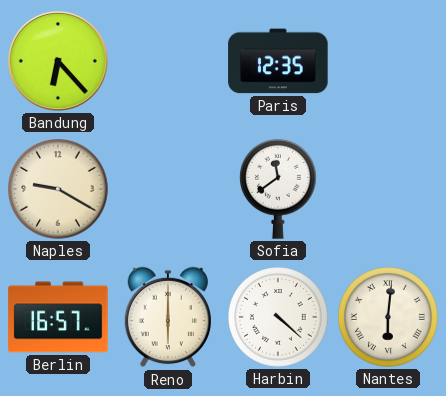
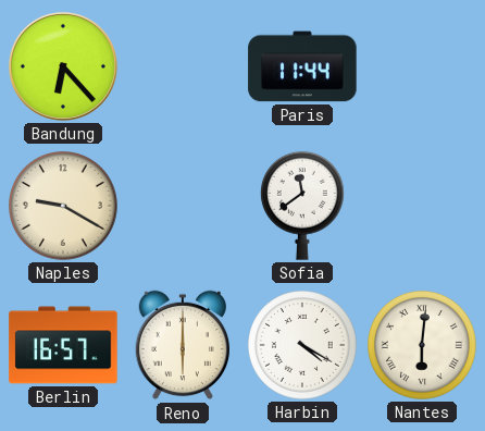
Paris: 12:35 -> 11:44 (302, 66)
Harbin: 4:22 -> 4:20 (303, 346)
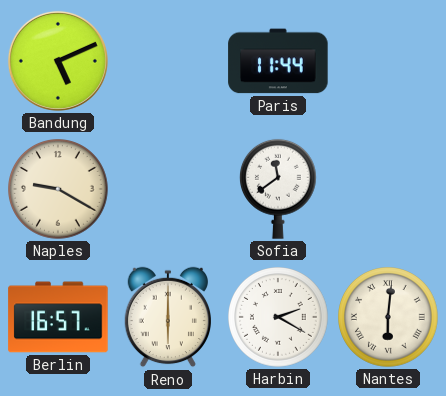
Bandung: 6:23 -> 5:11 (58, 61)
Harbin: 4:20 -> 2:20 (279, 318)
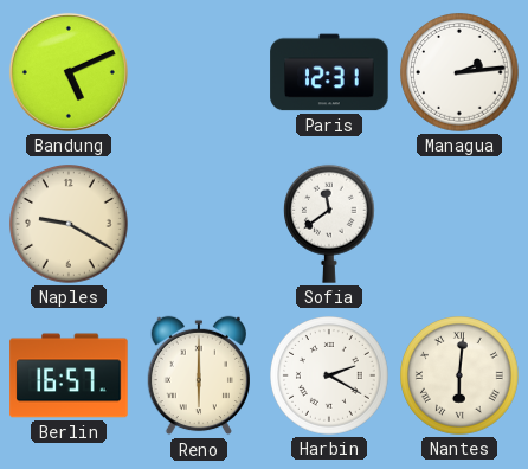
Paris: 11:44 -> 12:31 (329, 72)
Managua: none -> 2:14 (461, 73)
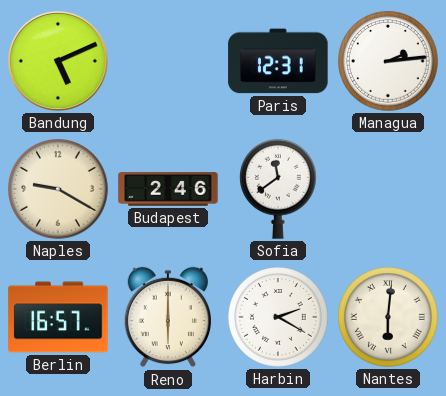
Budapest: none -> 2:46 (168, 189)
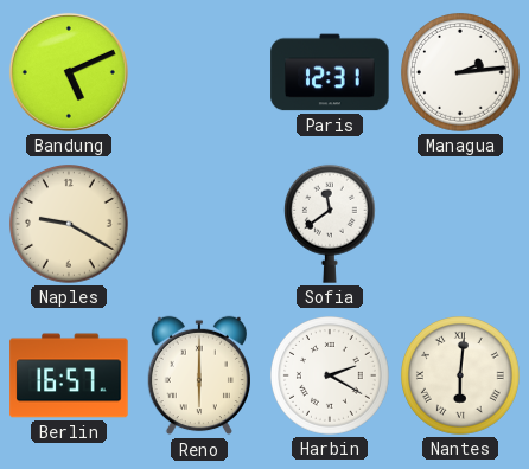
Budapest: 2:46 -> none (168, 189)
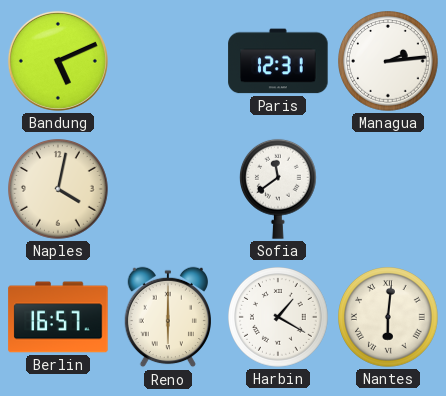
Naples: 9:20 -> 4:02 (59, 190)
Harbin: 2:20 -> 1:20 (279, 318)
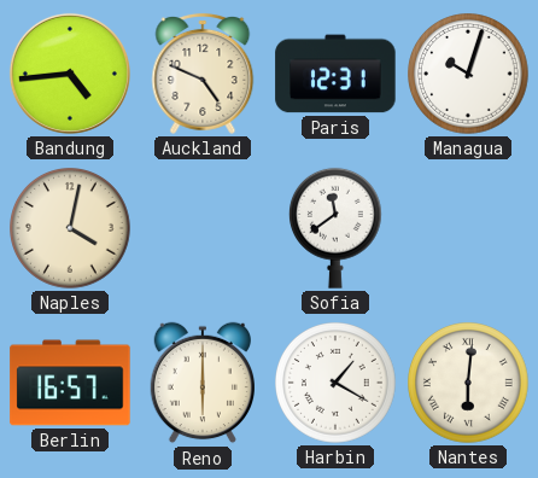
Bandung: 5:11 -> 4:44 (70, 74)
Auckland: none -> 4:49 (203, 74)
Managua: 2:14 -> 10:03 (469, 75)
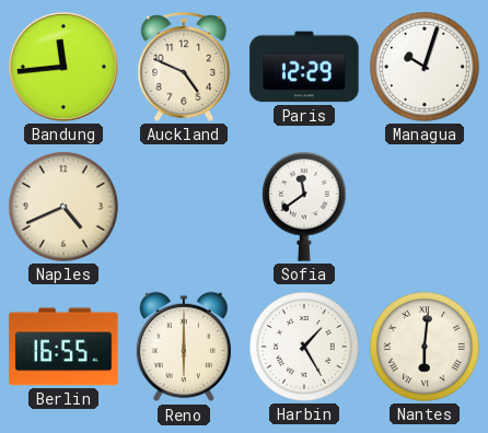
Bandung: 4:44 -> 11:44 (63, 67)
Paris: 12:31 -> 12:29 (304, 67)
Naples: 4:02 -> 4:41 (65, 208)
Berlin: 16:57 -> 16:55 (63, 347)
Harbin: 1:20 -> 1:25 (305, 348)
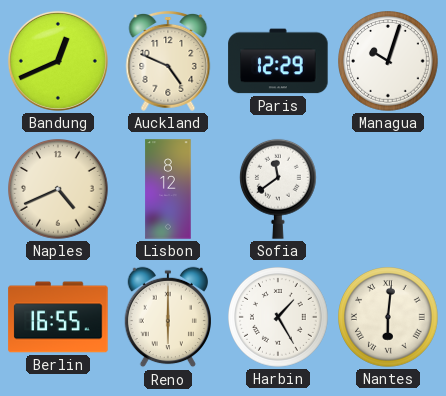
Bandung: 11:44 -> 12:41 (58, 61)
Lisbon: none -> 8:12 (168, 189)
